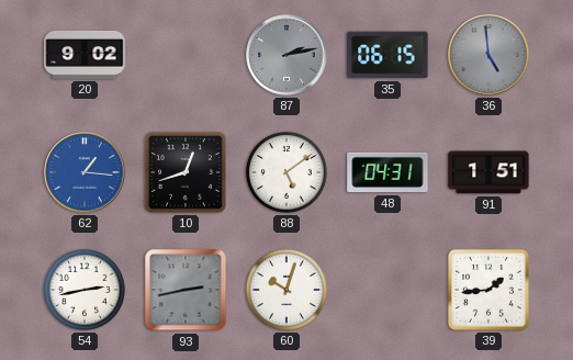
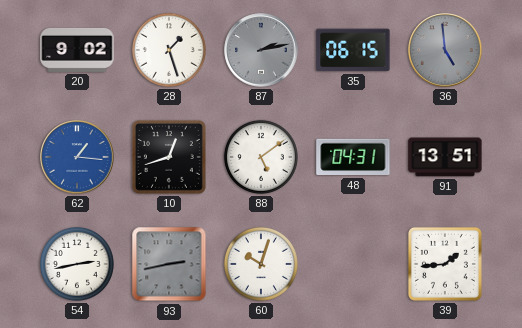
28: none -> 1:27 (169, 50)
91: 1:51 -> 13:51 (445, 157)
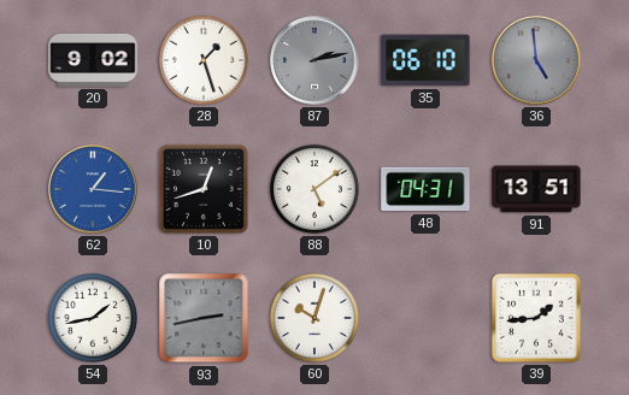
35: 06:15 -> 06:10 (425, 60)
54: 2:43 -> 1:43 (93, 318)
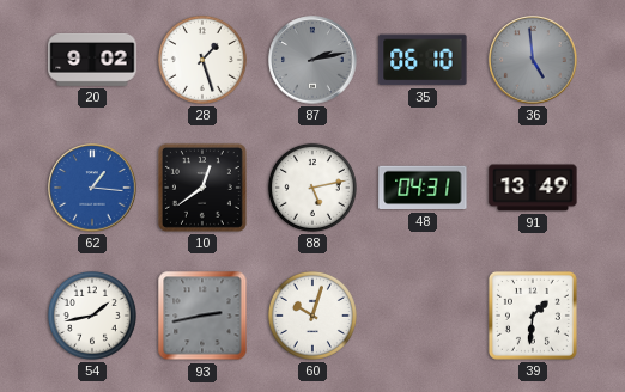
10: 12:42 -> 12:39 (202, 188)
88: 5:09 -> 5:13 (313, 188)
91: 13:51 -> 13:49 (533, 188)
39: 1:44 -> 1:31 (533, 316)
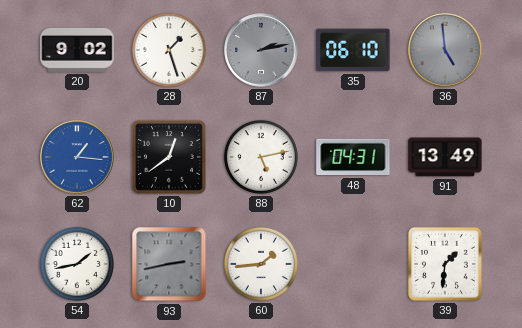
60: 10:03 -> 1:44 (261, 264)
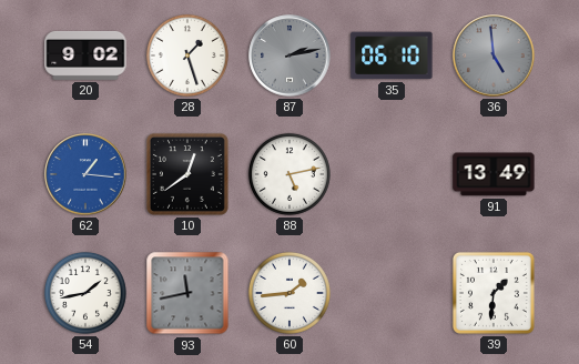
48: 04:31 -> none (353, 157)
93: 2:43 -> 11:43 (187, 293)
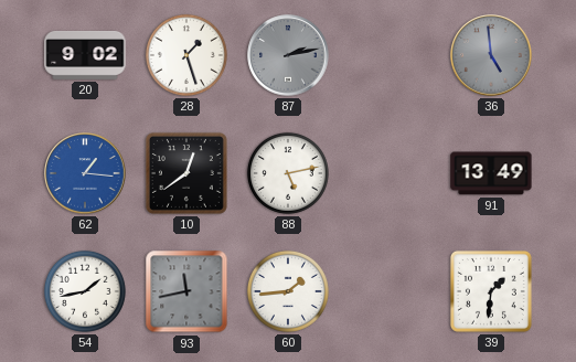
35: 06:10 -> none (392, 55)
